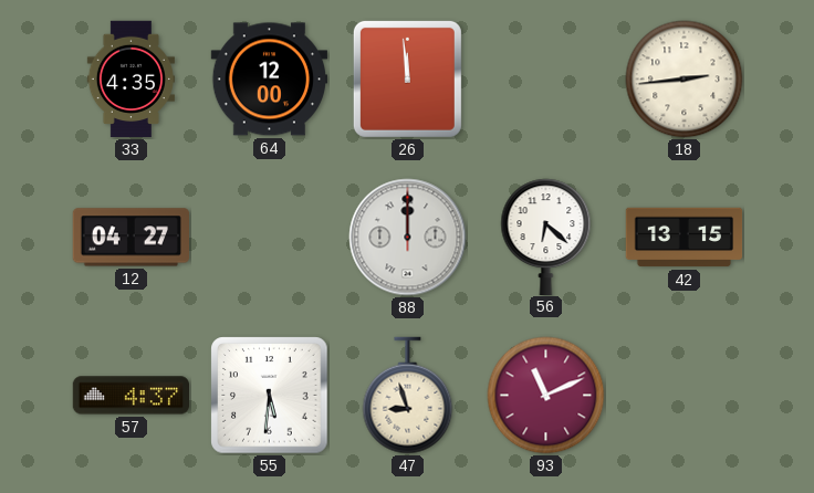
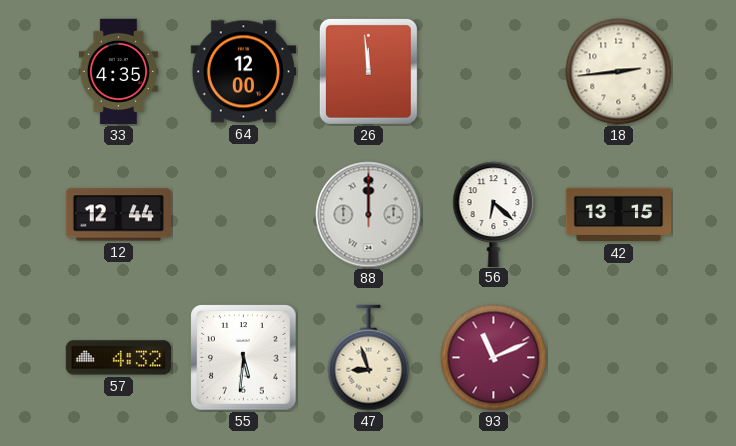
12: 04:27 -> 12:44 (118, 215)
57: 4:37 -> 4:32 (118, 358)
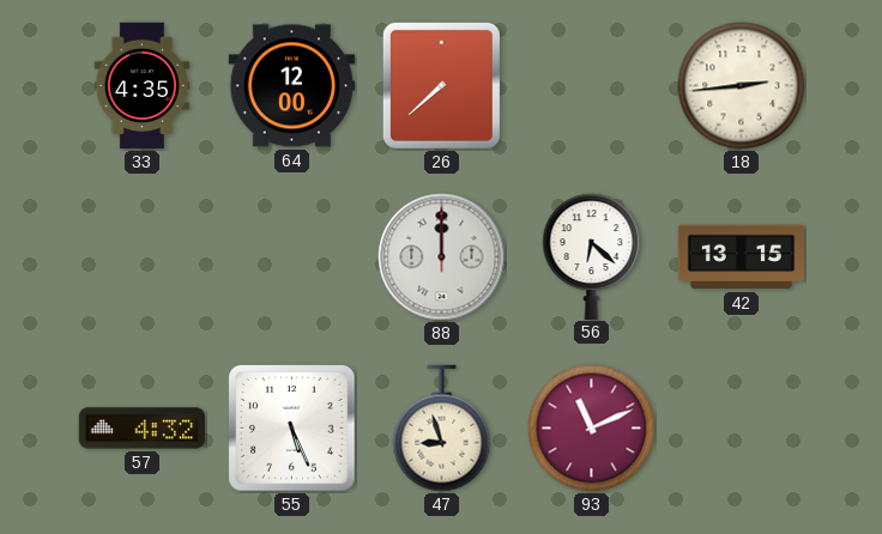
26: 11:59 -> 7:38 (441, 85)
12: 12:44 -> none (118, 215)
55: 5:31 -> 5:26 (292, 429)
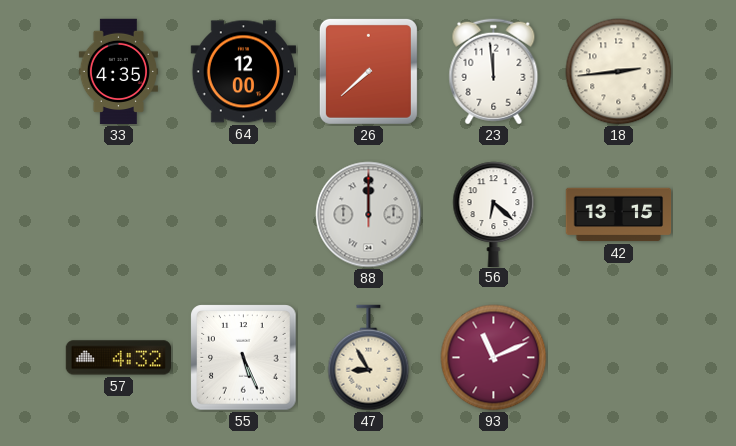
23: none -> 11:59 (494, 72)
47: 8:57 -> 8:55 (369, 358)
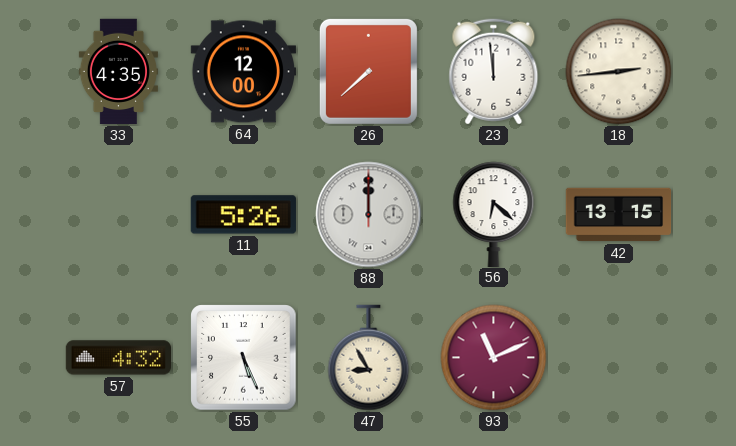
11: none -> 5:26 (243, 215)
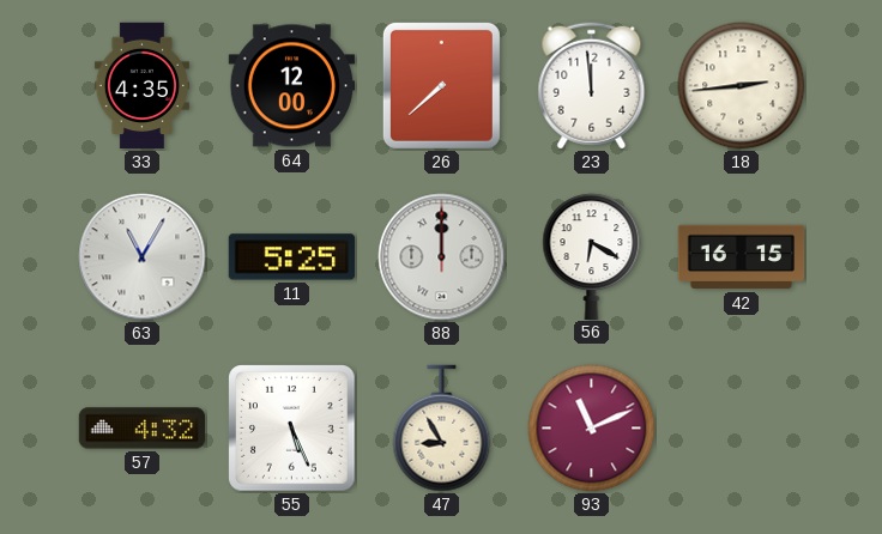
63: none -> 11:05 (143, 257)
11: 5:26 -> 5:25 (291, 257)
56: 6:22 -> 6:20 (592, 256)
42: 13:15 -> 16:15 (742, 257)
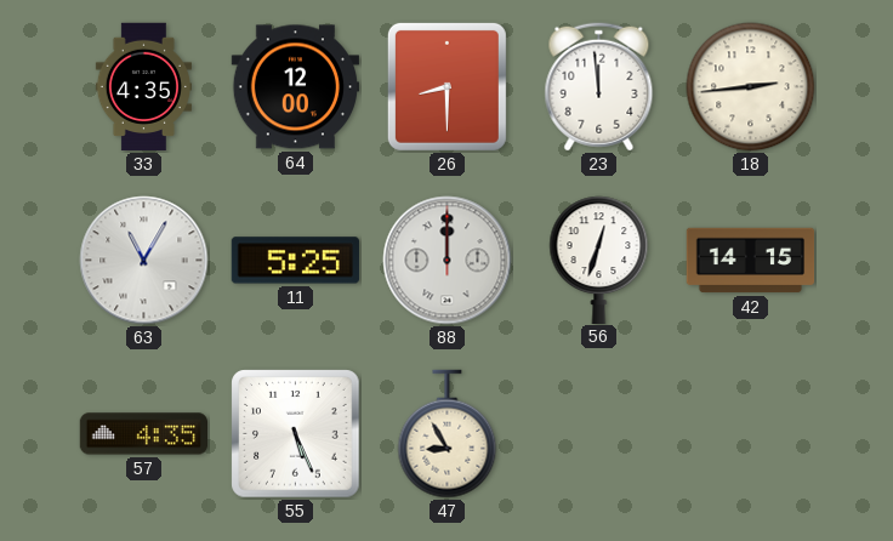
26: 7:38 -> 8:30 (447, 86)
56: 6:20 -> 12:33 (599, 260)
42: 16:15 -> 14:15 (751, 261)
57: 4:32 -> 4:35 (143, 434)
93: 11:11 -> none (592, 429)
